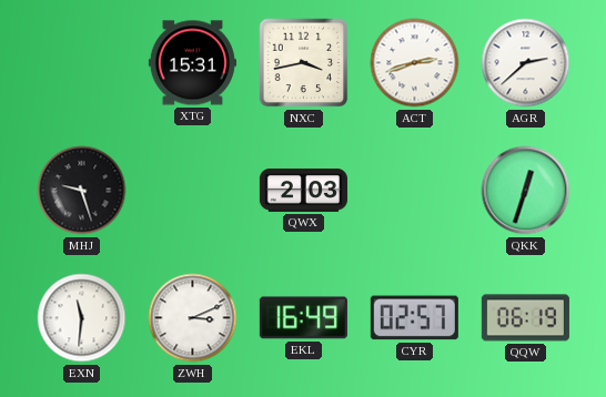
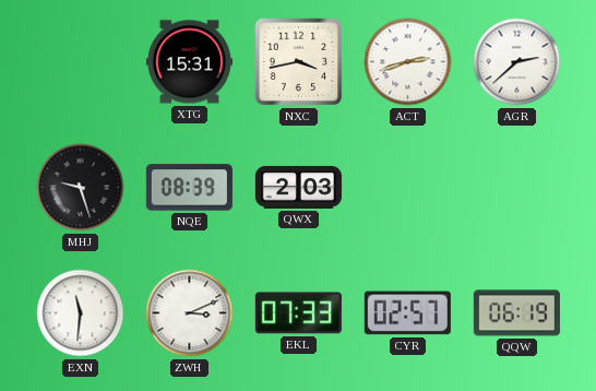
NQE: none -> 08:39 (189, 188)
QKK: 12:33 -> none (526, 191)
EKL: 16:49 -> 07:33 (298, 313)
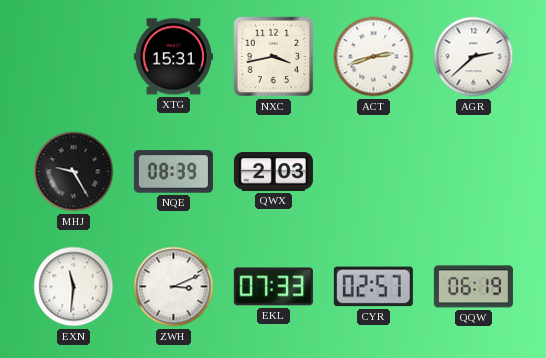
MHJ: 9:27 -> 9:25 (74, 172)
